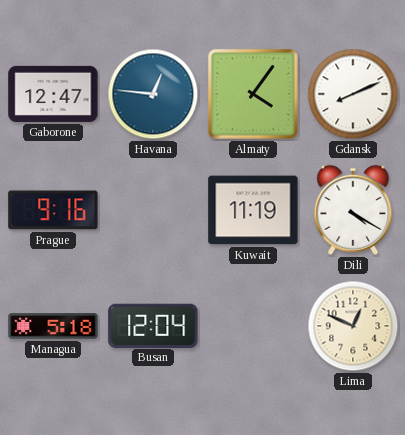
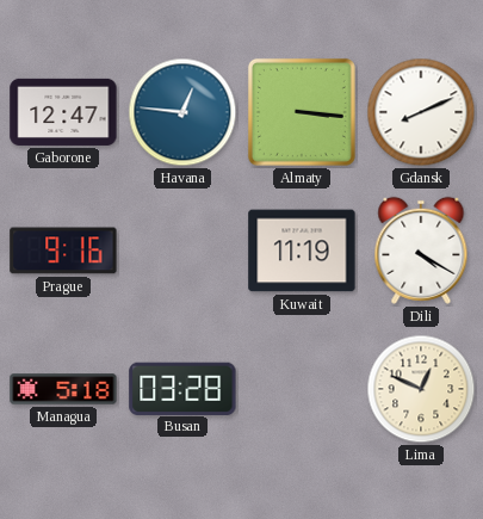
Almaty: 4:06 -> 3:16 (302, 112)
Busan: 12:04 -> 03:28 (182, 388)
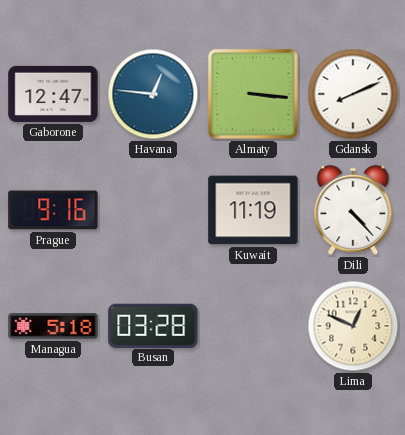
Dili: 4:20 -> 4:23 (353, 210)
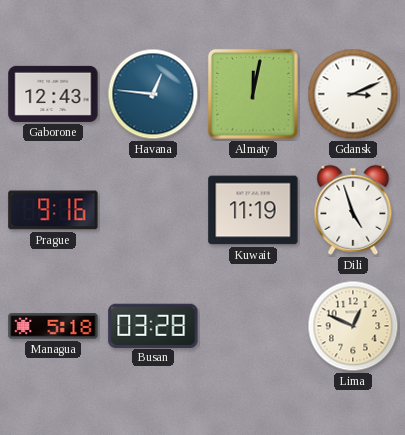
Gaborone: 12:47 -> 12:43 (53, 94)
Almaty: 3:16 -> 12:02 (253, 94)
Gdansk: 8:11 -> 3:11 (353, 94)
Dili: 4:23 -> 4:57 (353, 210)
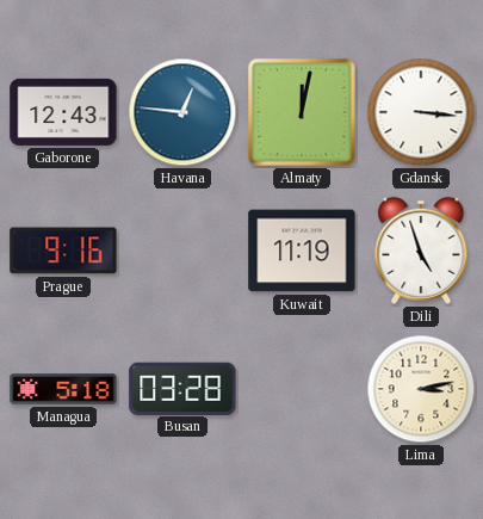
Gdansk: 3:11 -> 3:16 (421, 112)
Lima: 12:49 -> 3:13 (421, 389)
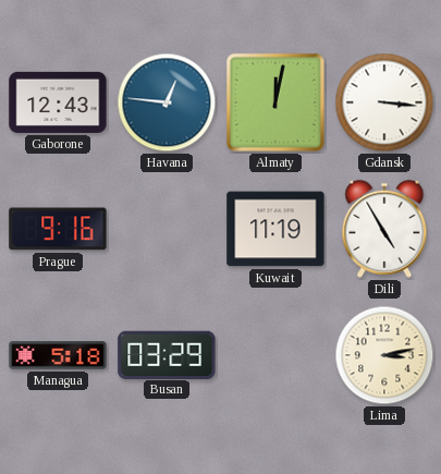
Dili: 4:57 -> 4:55 (384, 229)
Busan: 03:28 -> 03:29 (167, 354)
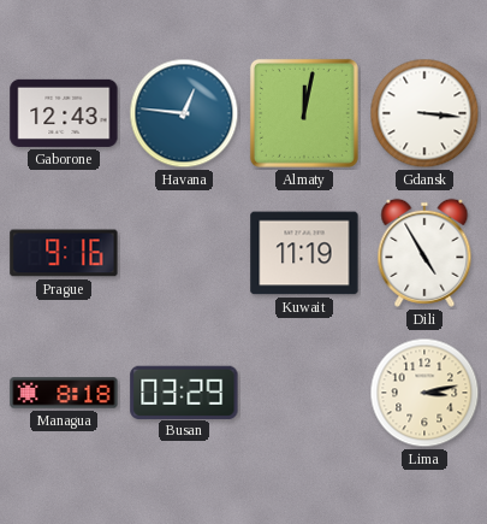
Managua: 5:18 -> 8:18 (64, 393)
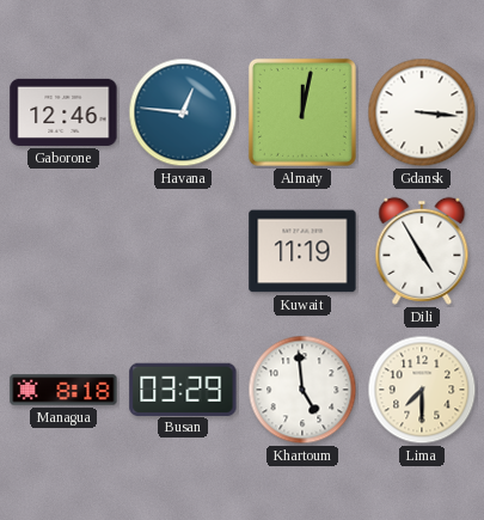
Gaborone: 12:43 -> 12:46 (63, 112)
Prague: 9:16 -> none (64, 253)
Khartoum: none -> 4:59 (302, 390)
Lima: 3:13 -> 7:30 (422, 390)
